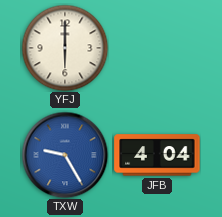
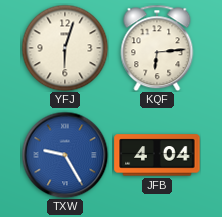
YFJ: 6:00 -> 6:03 (65, 48)
KQF: none -> 6:14 (157, 48)
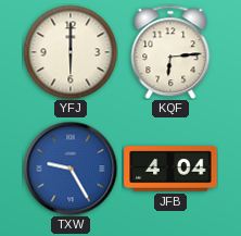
YFJ: 6:03 -> 6:00 (71, 52)
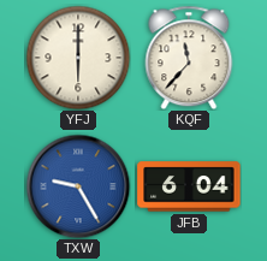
KQF: 6:14 -> 11:37 (189, 58)
JFB: 4:04 -> 6:04 (189, 186)
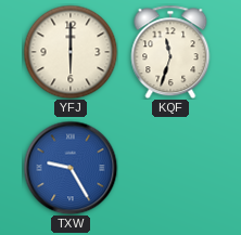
KQF: 11:37 -> 11:33 (170, 52)
JFB: 6:04 -> none (189, 186)
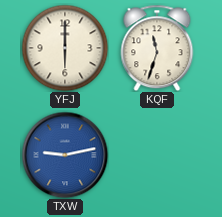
TXW: 9:25 -> 9:13 (65, 155)
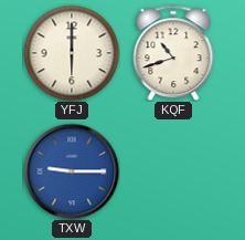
KQF: 11:33 -> 10:42 (173, 53)
TXW: 9:13 -> 9:15 (72, 171)
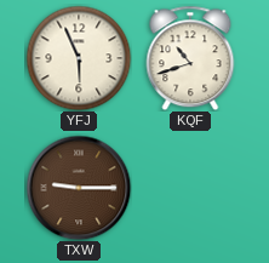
YFJ: 6:00 -> 5:56 (79, 58)
TXW dial: blue -> brown (79, 188)
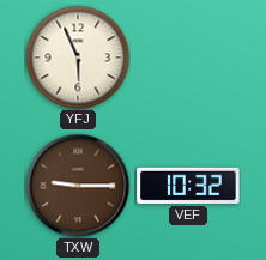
KQF: 10:42 -> none (190, 58)
VEF: none -> 10:32 (188, 186)
